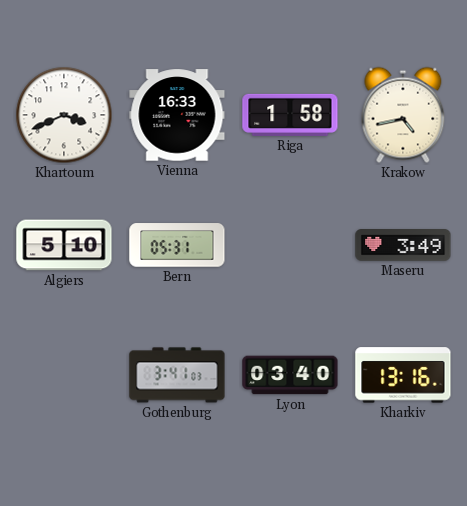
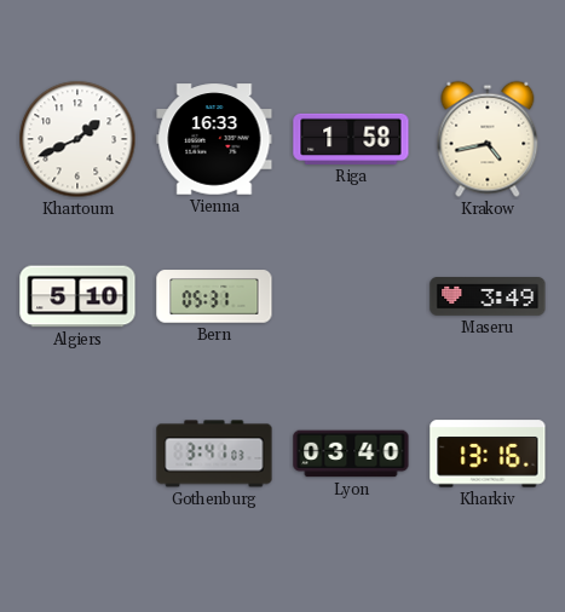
Khartoum: 3:41 -> 1:41 (77, 139)
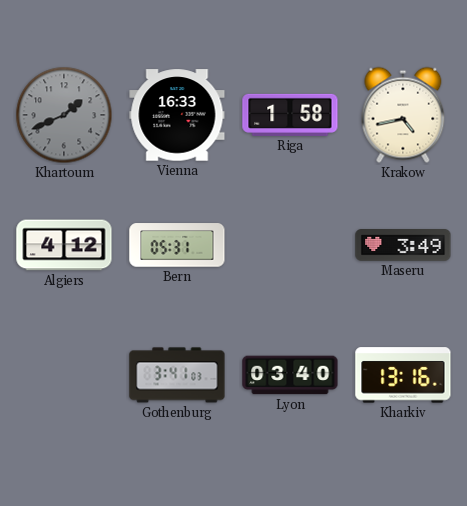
Khartoum dial: white -> grey (64, 115)
Algiers: 5:10 -> 4:12 (64, 245)
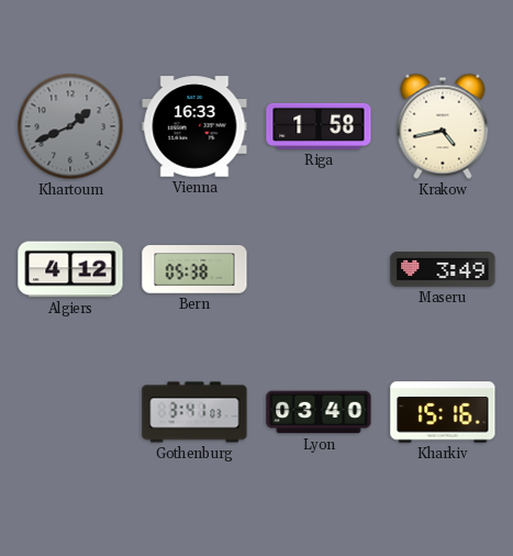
Bern: 05:31 -> 05:38 (194, 269)
Kharkiv: 13:16 -> 15:16 (443, 412)
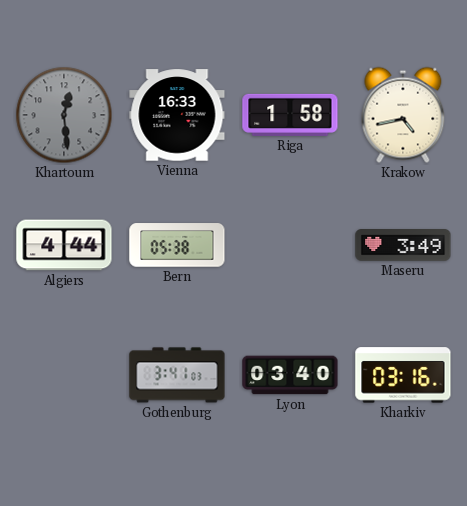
Khartoum: 1:41 -> 12:29 (64, 115)
Algiers: 4:12 -> 4:44 (64, 245)
Kharkiv: 15:16 -> 03:16 (403, 375)
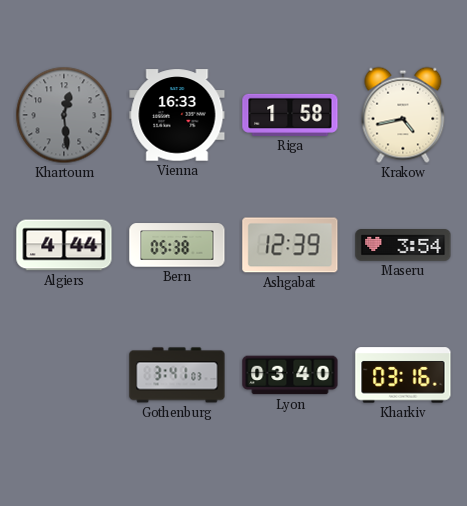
Ashgabat: none -> 12:39 (290, 245)
Maseru: 3:49 -> 3:54 (403, 246)
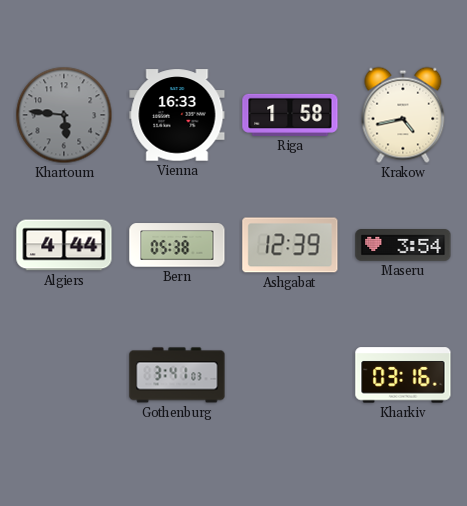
Khartoum: 12:29 -> 5:46 (64, 115)
Lyon: 03:40 -> none (290, 375)
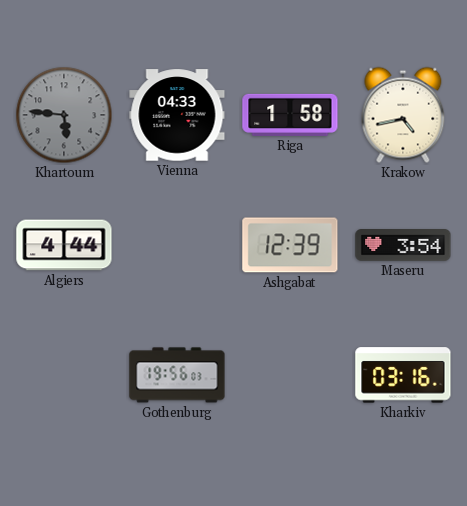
Vienna: 16:33 -> 04:33 (177, 115)
Bern: 05:38 -> none (177, 245)
Gothenburg: 3:41 -> 19:56 (177, 375)
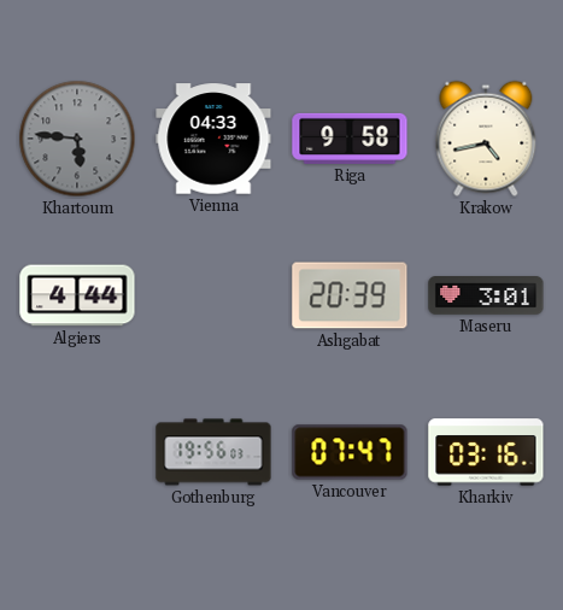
Riga: 1:58 -> 9:58 (350, 139)
Ashgabat: 12:39 -> 20:39 (350, 295)
Maseru: 3:54 -> 3:01 (486, 297)
Vancouver: none -> 07:47 (350, 452)
